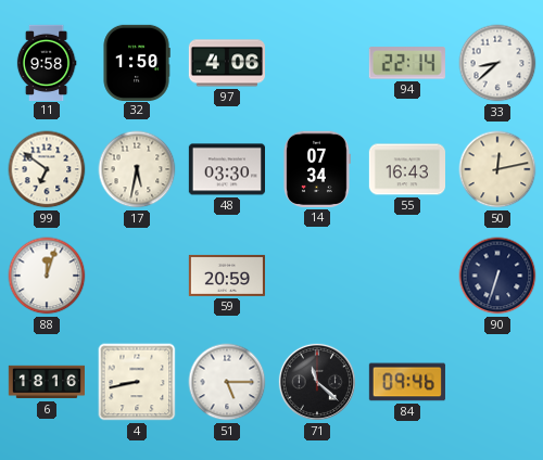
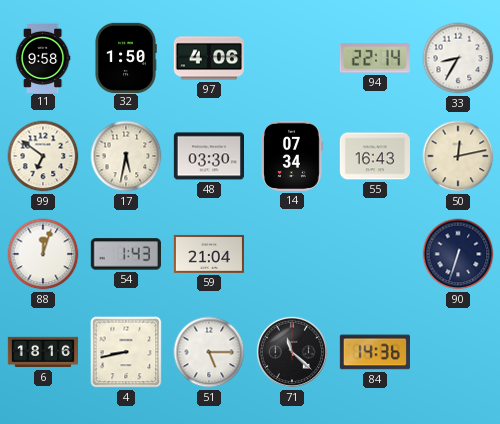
33: 8:38 -> 8:35 (458, 58)
54: none -> 1:43 (126, 254)
59: 20:59 -> 21:04 (208, 254)
84: 09:46 -> 14:36 (375, 352)
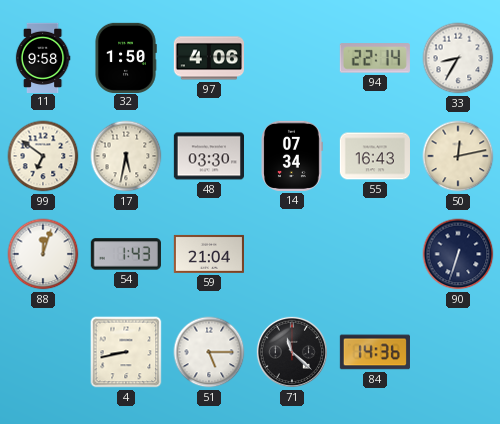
6: 18:16 -> none (42, 352)
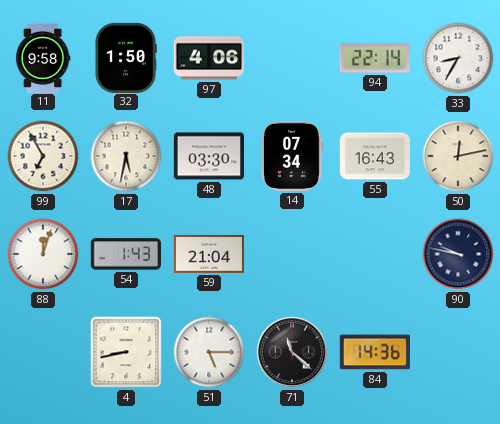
99: 6:51 -> 6:55 (43, 156)
90: 6:33 -> 9:47 (458, 254)
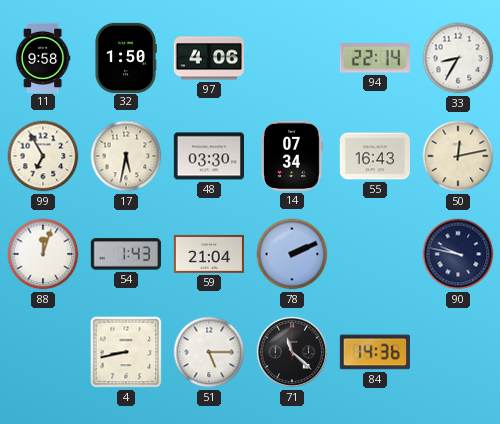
78: none -> 2:11 (292, 254)
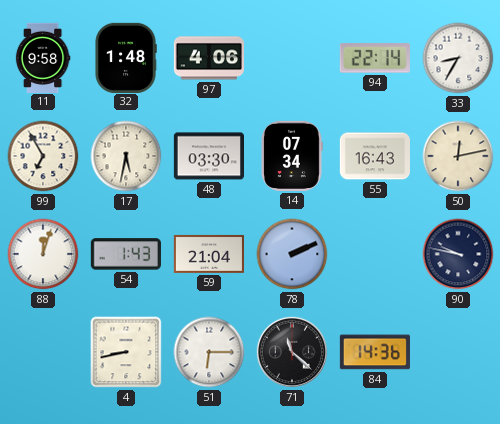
32: 1:50 -> 1:48 (126, 57)
51: 5:15 -> 6:15 (209, 352)
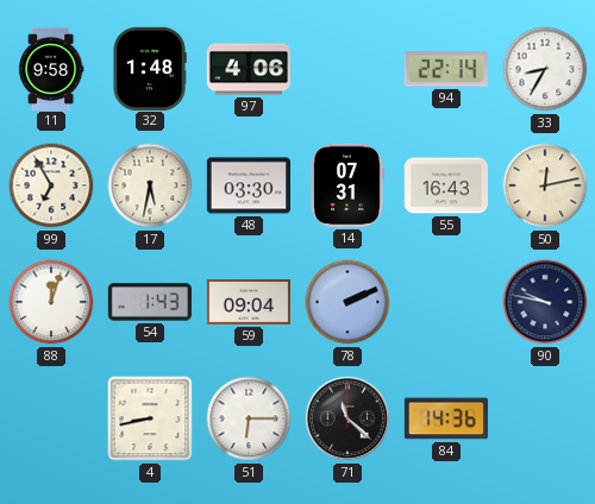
14: 07:34 -> 07:31 (347, 185)
59: 21:04 -> 09:04 (248, 302)
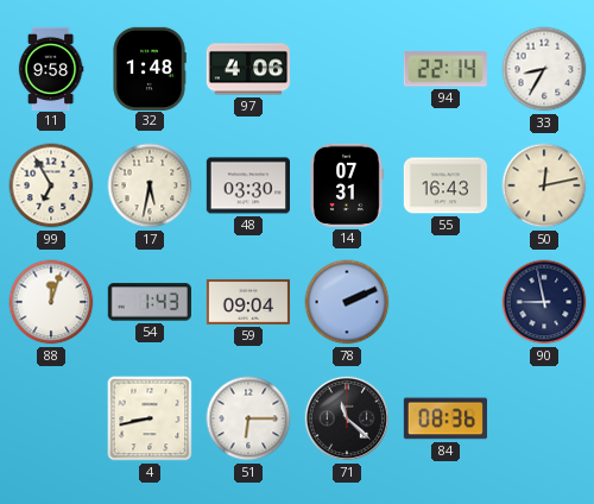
90: 9:47 -> 8:58 (544, 302)
84: 14:36 -> 08:36 (445, 418)
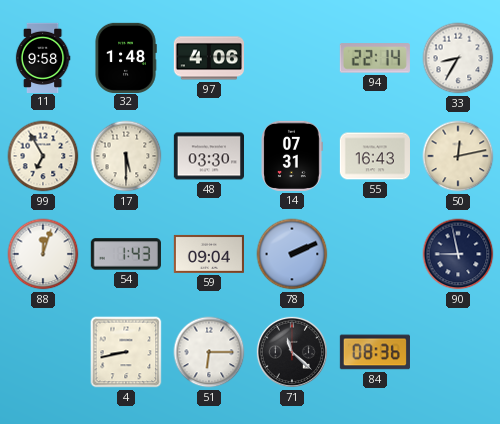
17: 5:32 -> 5:30 (126, 156)
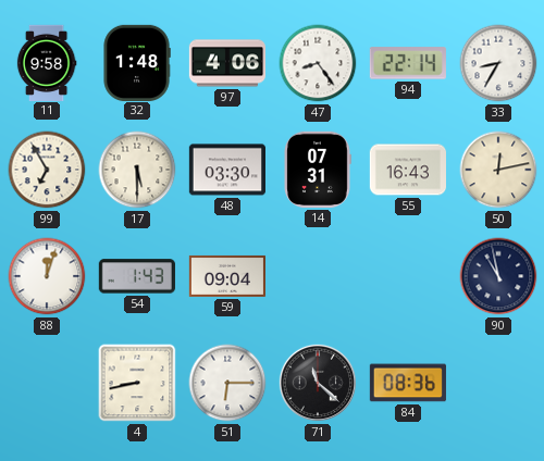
47: none -> 8:24 (318, 63)
78: 2:11 -> none (292, 254)
90: 8:58 -> 10:58 (498, 276)
